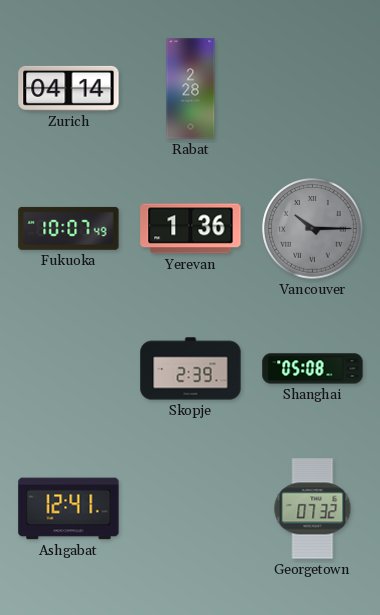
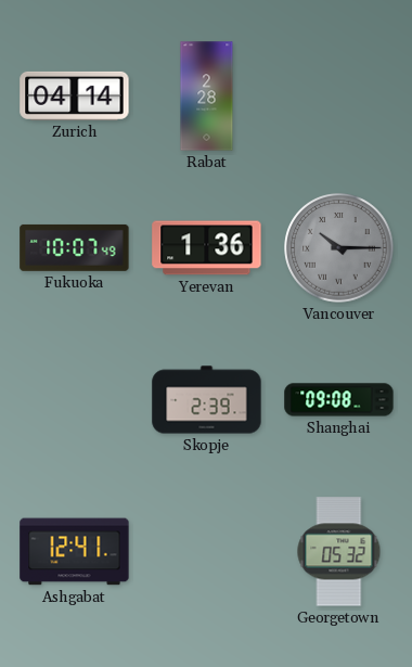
Shanghai: 05:08 -> 09:08 (339, 400)
Georgetown: 07:32 -> 05:32 (339, 552)
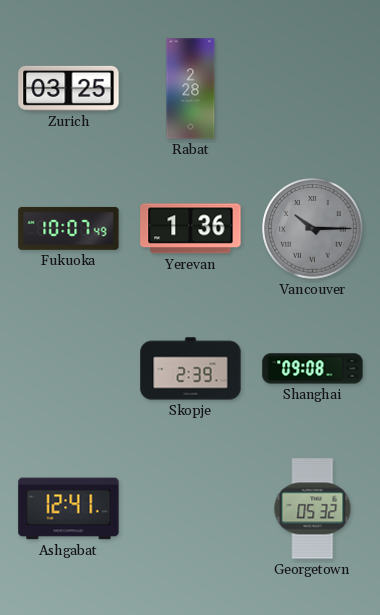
Zurich: 04:14 -> 03:25 (69, 88)
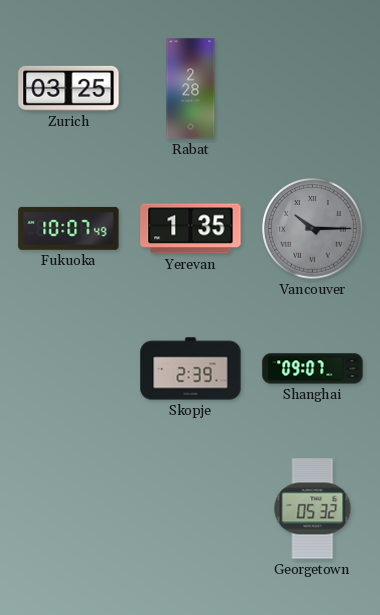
Yerevan: 1:36 -> 1:35 (191, 229)
Shanghai: 09:08 -> 09:07 (313, 369)
Ashgabat: 12:41 -> none (69, 509)
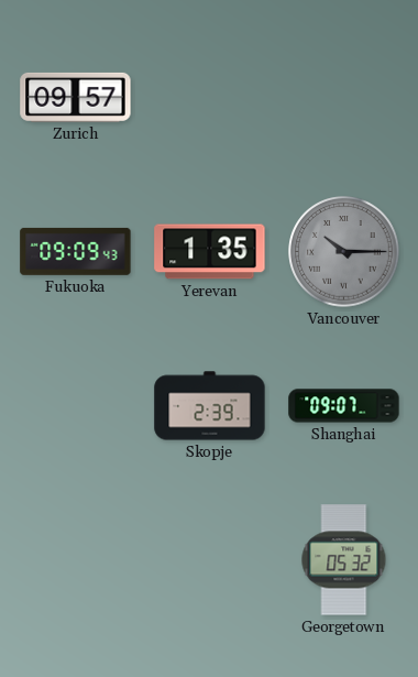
Zurich: 03:25 -> 09:57 (76, 97)
Rabat: 2:28 -> none (191, 89)
Fukuoka: 10:07 -> 09:09 (76, 251)
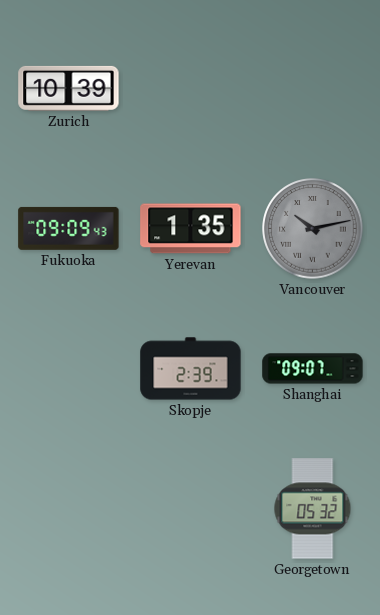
Zurich: 09:57 -> 10:39 (69, 88)
Vancouver: 10:15 -> 10:13 (313, 229)
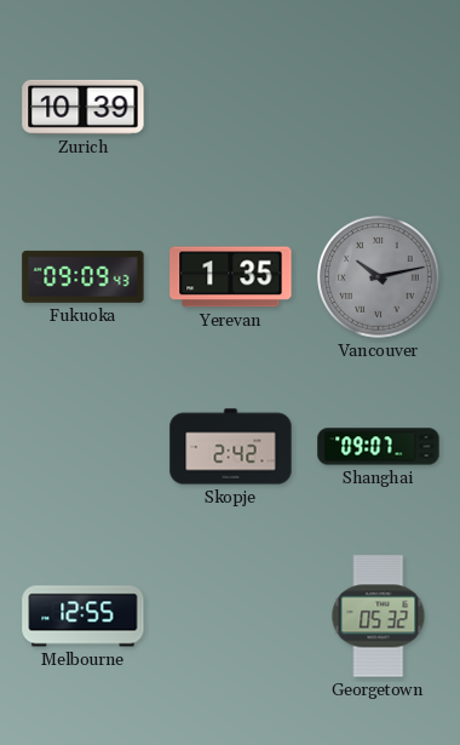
Skopje: 2:39 -> 2:42 (231, 447)
Melbourne: none -> 12:55 (84, 617)
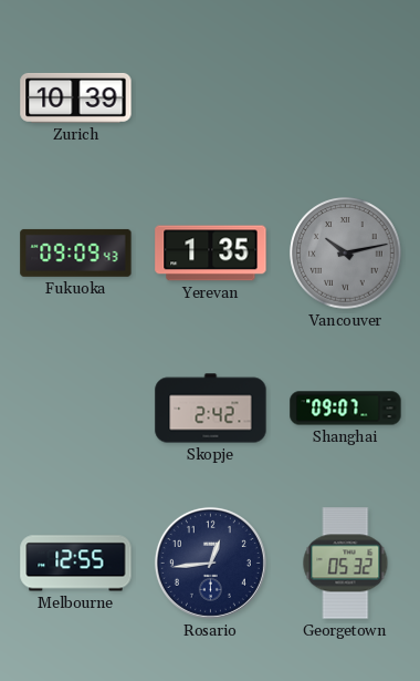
Rosario: none -> 12:44 (210, 563)
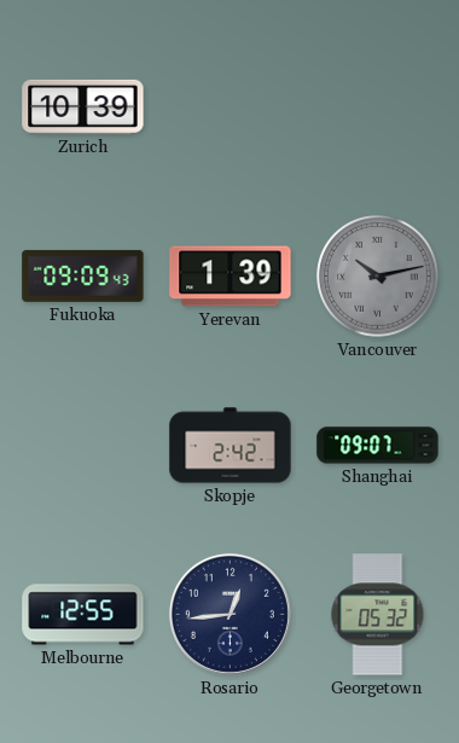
Yerevan: 1:35 -> 1:39 (231, 277)
